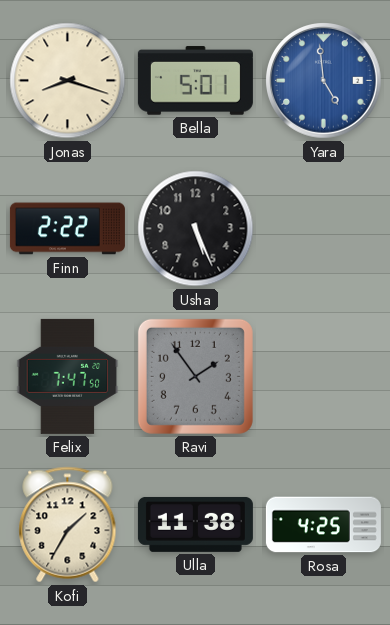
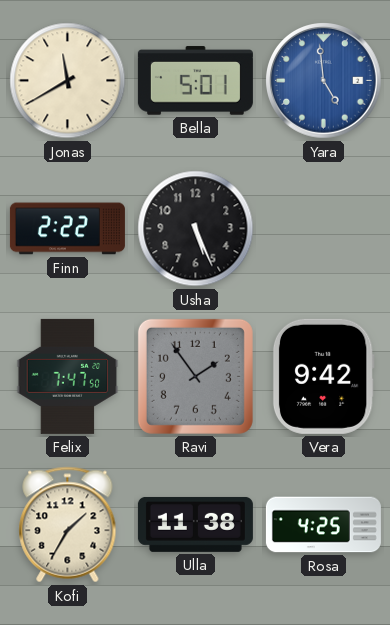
Jonas: 8:18 -> 11:40 (68, 81)
Vera: none -> 9:42 (323, 376)
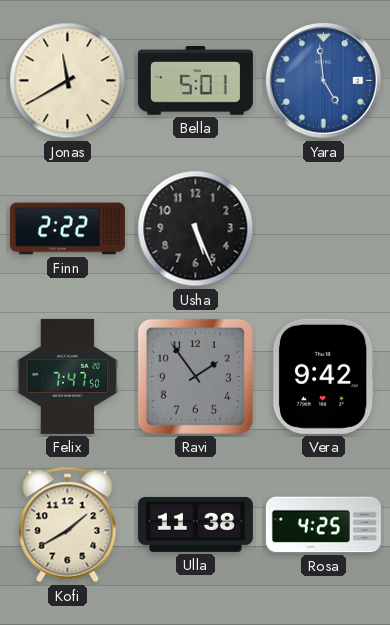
Kofi: 1:35 -> 1:40 (68, 525)
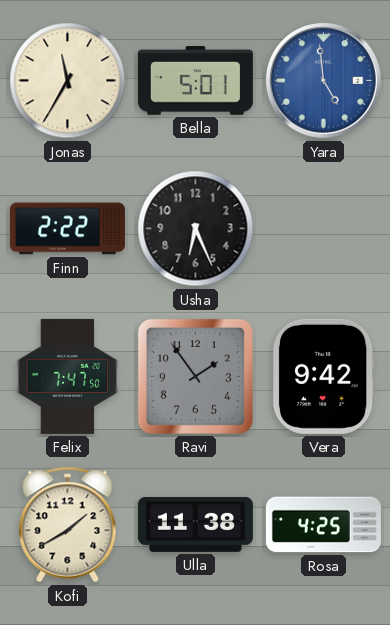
Jonas: 11:40 -> 11:35 (68, 81)
Usha: 5:26 -> 6:26 (196, 229)
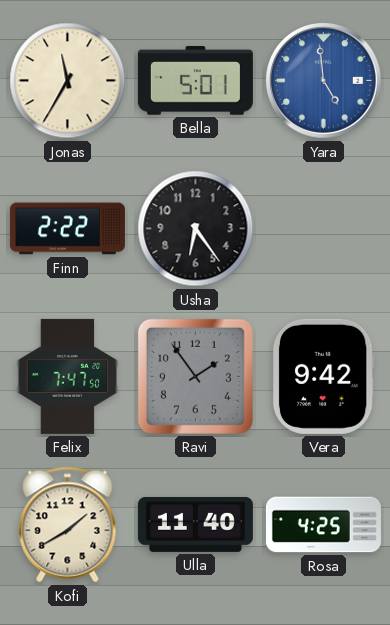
Usha: 6:26 -> 6:24 (196, 229)
Ulla: 11:38 -> 11:40 (195, 524)
